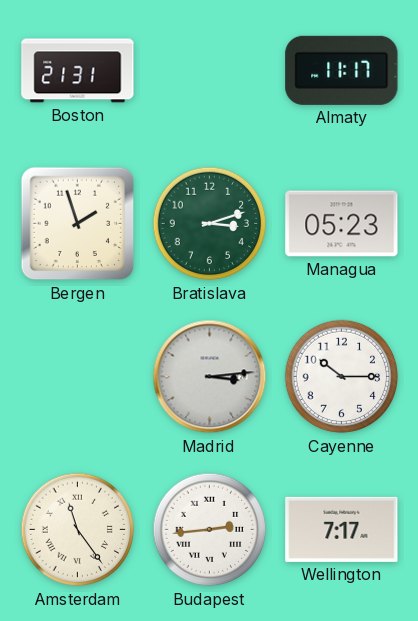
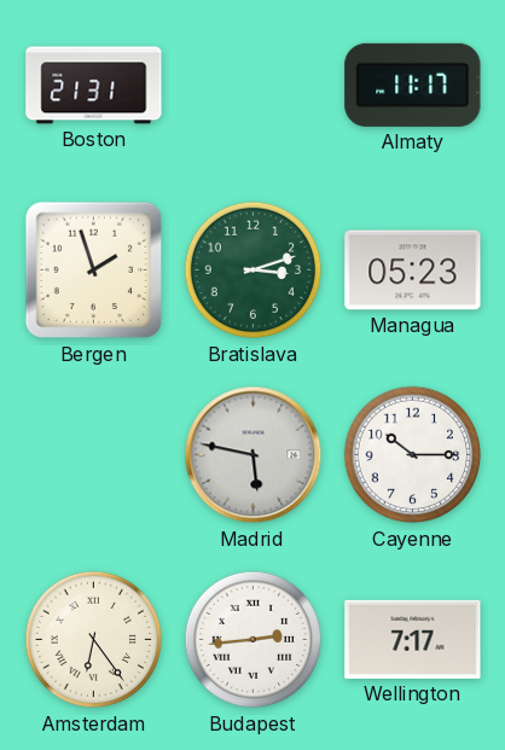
Madrid: 3:14 -> 5:47 (254, 455)
Amsterdam: 11:24 -> 6:24 (94, 640)
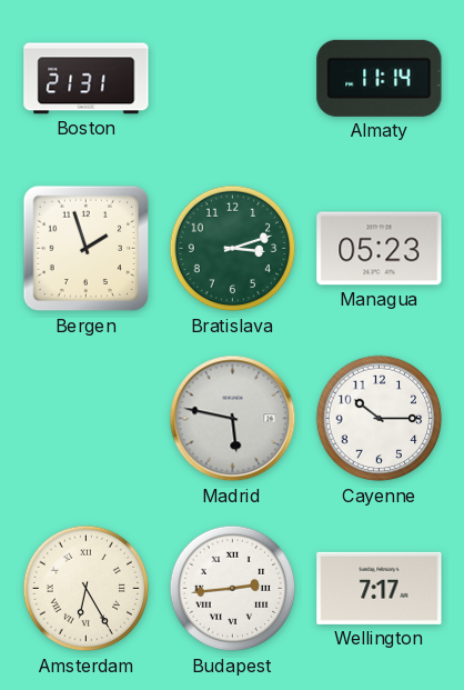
Almaty: 11:17 -> 11:14 (380, 78)
Amsterdam: 6:24 -> 6:25 (87, 589)
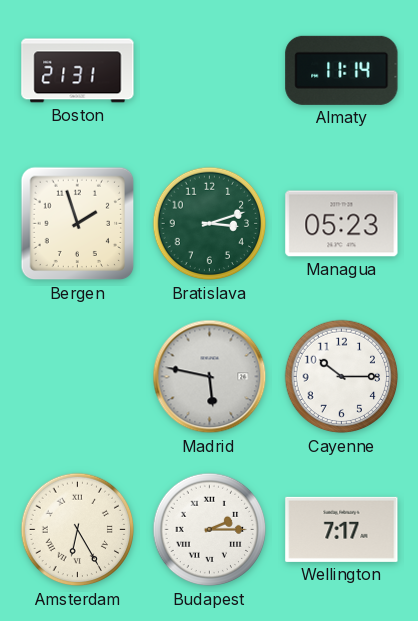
Budapest: 2:44 -> 2:15 (210, 530)
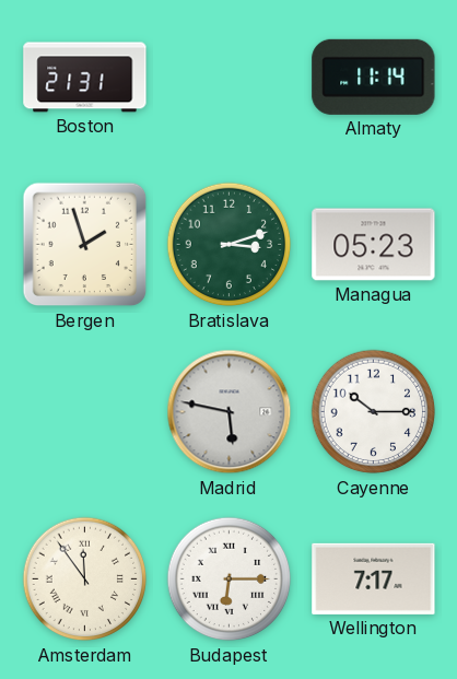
Amsterdam: 6:25 -> 11:54 (85, 580)
Budapest: 2:15 -> 6:15 (230, 580)
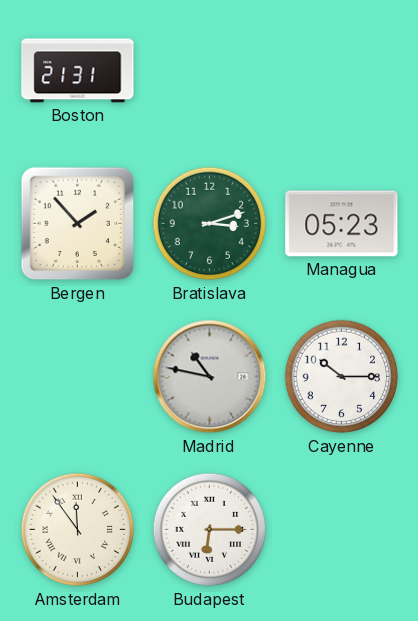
Almaty: 11:14 -> none (374, 77)
Bergen: 1:57 -> 1:53 (78, 224)
Madrid: 5:47 -> 10:47 (210, 377)
Wellington: 7:17 -> none (374, 578)
